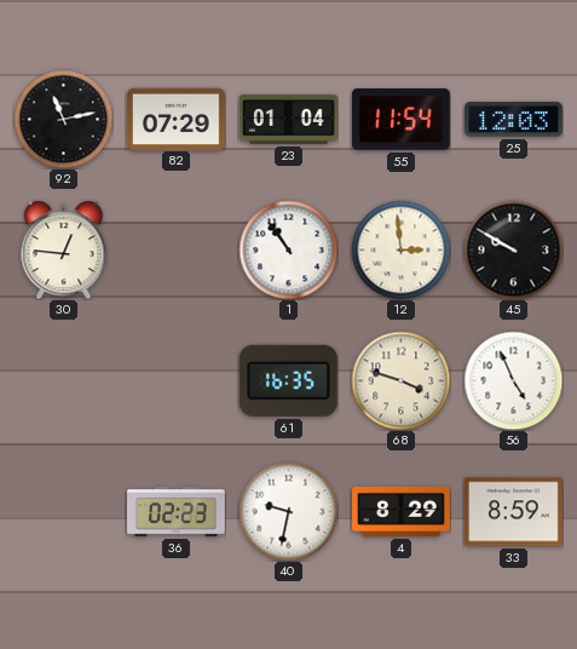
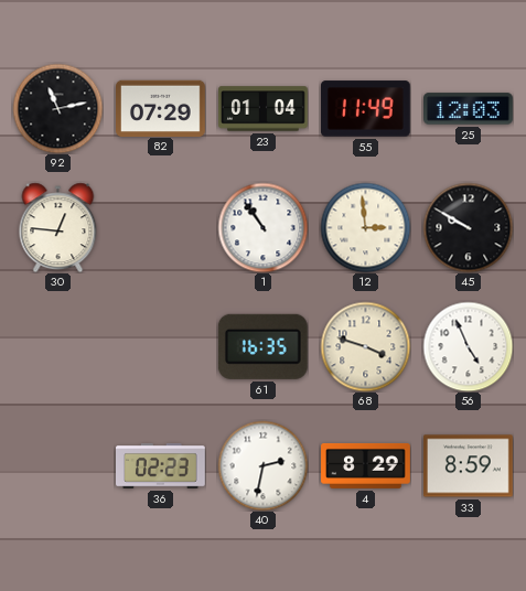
55: 11:54 -> 11:49 (366, 109)
40: 9:32 -> 2:32 (262, 465)
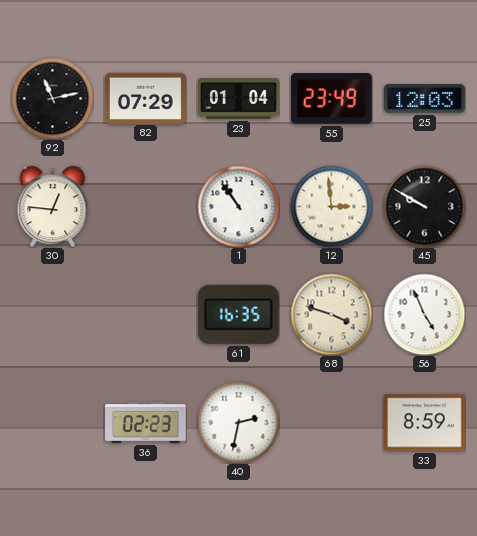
55: 11:49 -> 23:49 (332, 99)
4: 8:29 -> none (366, 465)
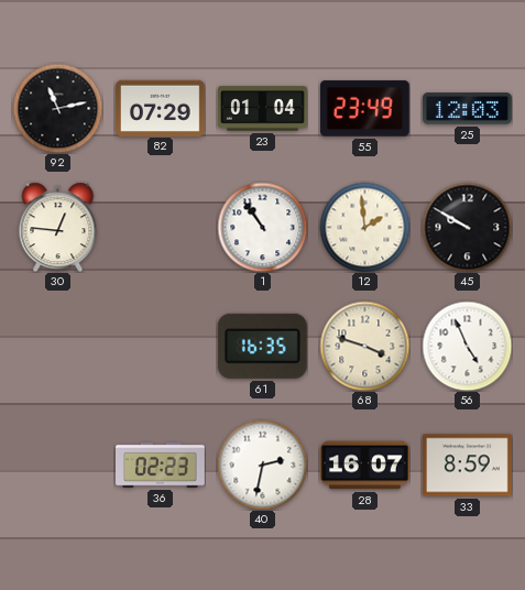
12: 2:59 -> 1:59 (364, 227)
28: none -> 16:07 (365, 466)
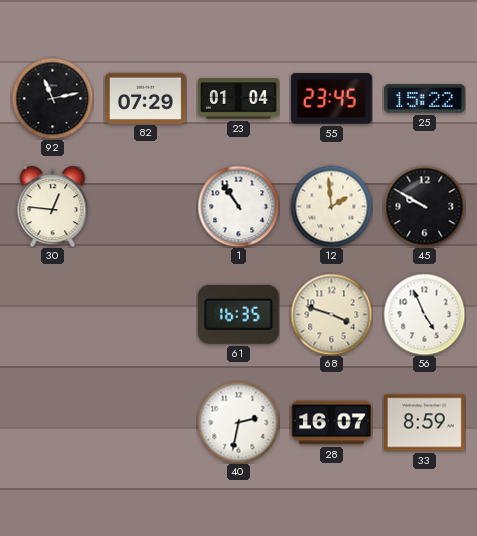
55: 23:49 -> 23:45 (332, 99)
25: 12:03 -> 15:22 (425, 99)
36: 02:23 -> none (161, 466)
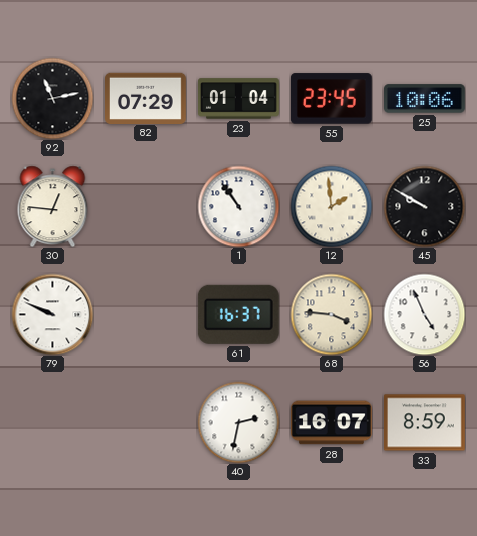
25: 15:22 -> 10:06 (425, 99)
79: none -> 9:49 (52, 314)
61: 16:35 -> 16:37 (238, 314)
68: 3:48 -> 3:46 (331, 314)
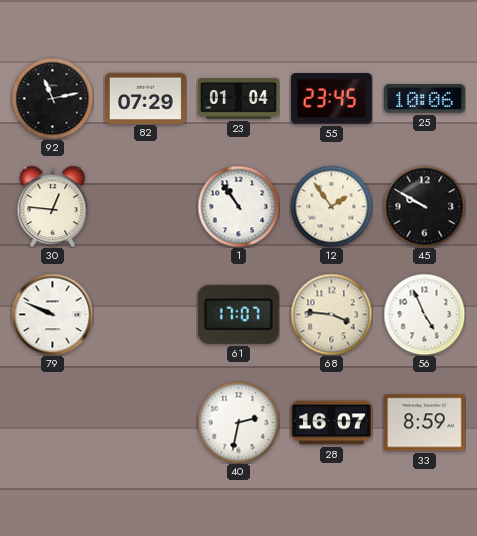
12: 1:59 -> 1:54 (331, 206)
61: 16:37 -> 17:07 (238, 314)
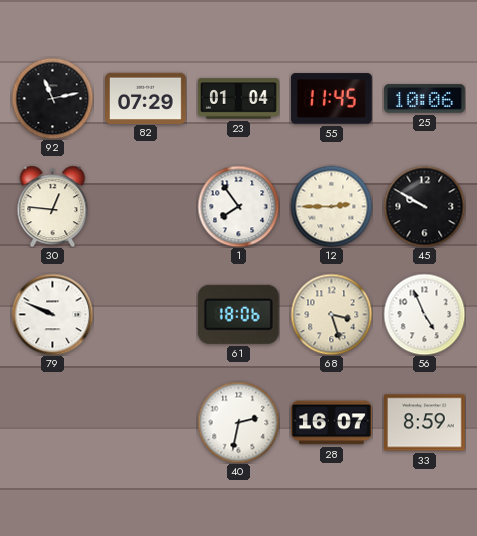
55: 23:45 -> 11:45 (332, 99)
1: 10:54 -> 7:54 (238, 206)
12: 1:54 -> 2:45 (331, 206)
61: 17:07 -> 18:06 (238, 314)
68: 3:46 -> 3:27 (331, 314)
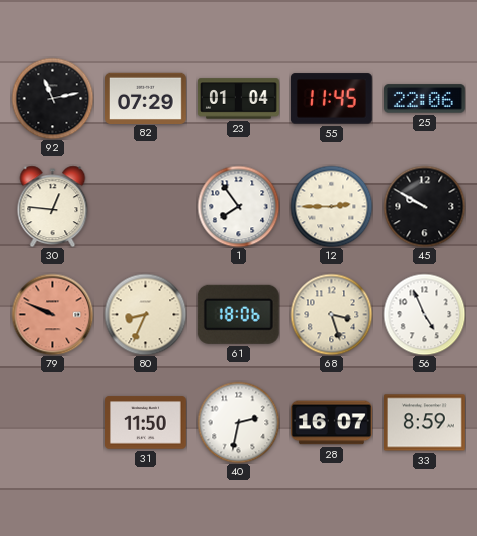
25: 10:06 -> 22:06 (425, 99)
79 dial: white -> salmon (52, 314)
80: none -> 8:34 (145, 314)
31: none -> 11:50 (146, 423)
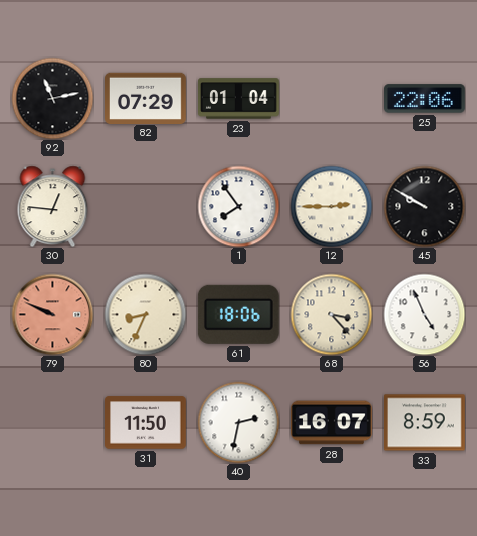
55: 11:45 -> none (332, 99)
68: 3:27 -> 3:23 (331, 314)
